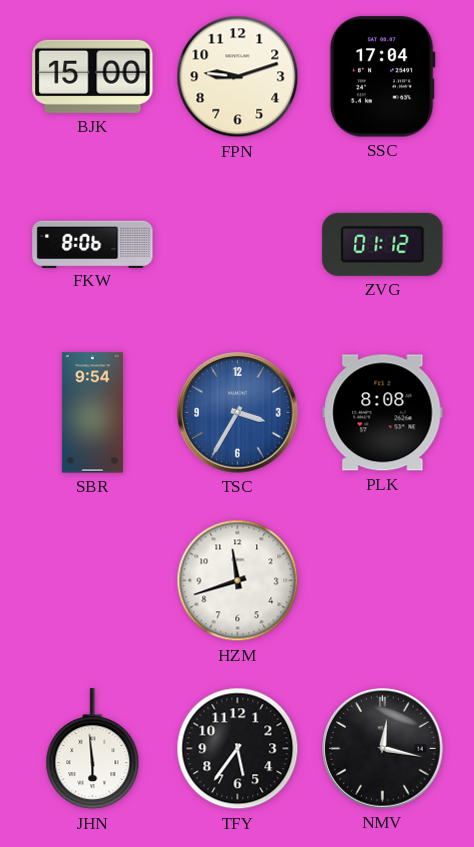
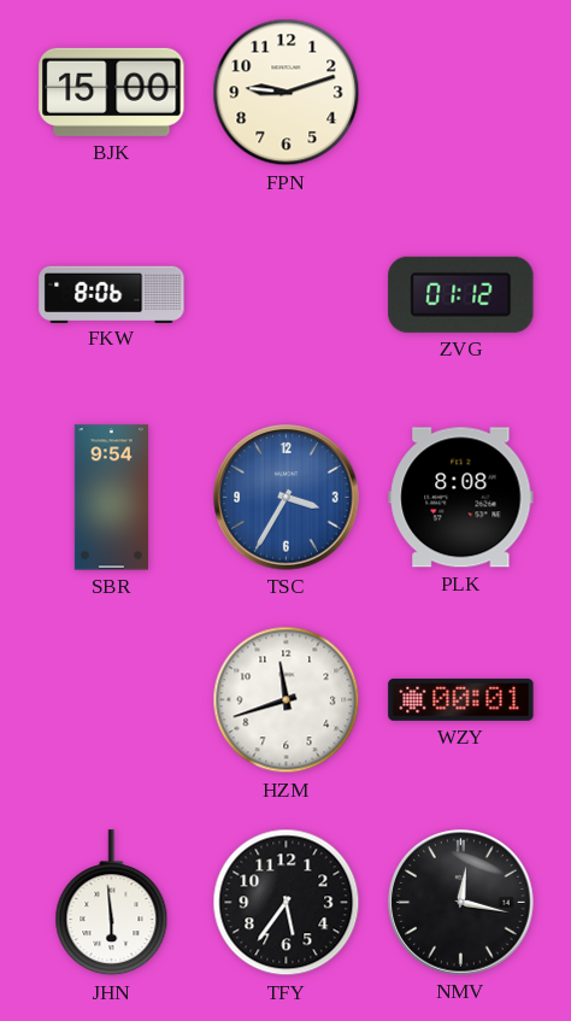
SSC: 17:04 -> none (382, 77)
WZY: none -> 00:01 (461, 699)
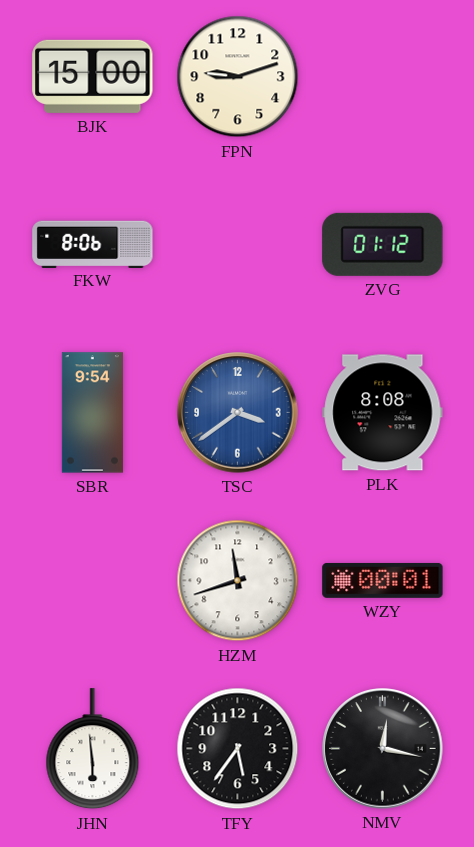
TSC: 3:35 -> 3:39 (238, 413)
